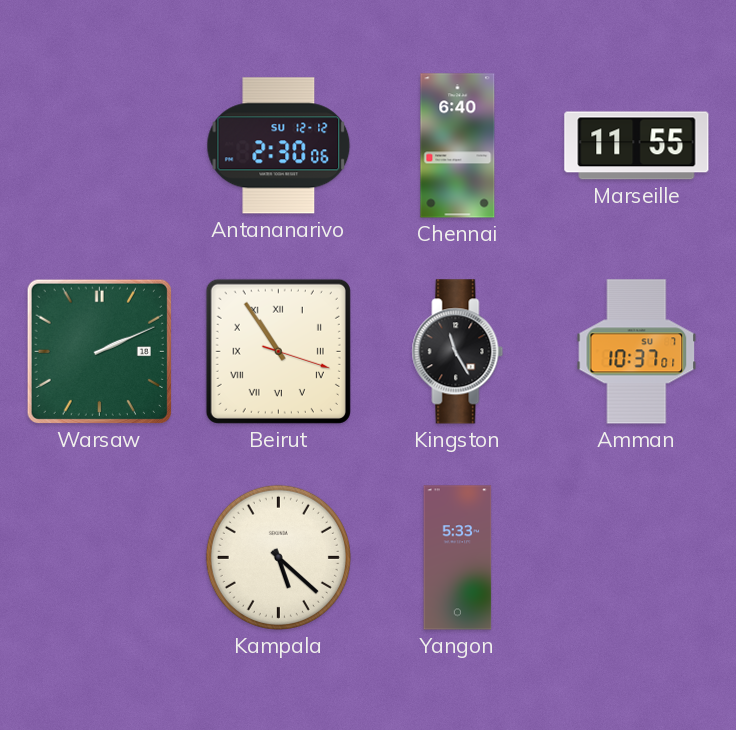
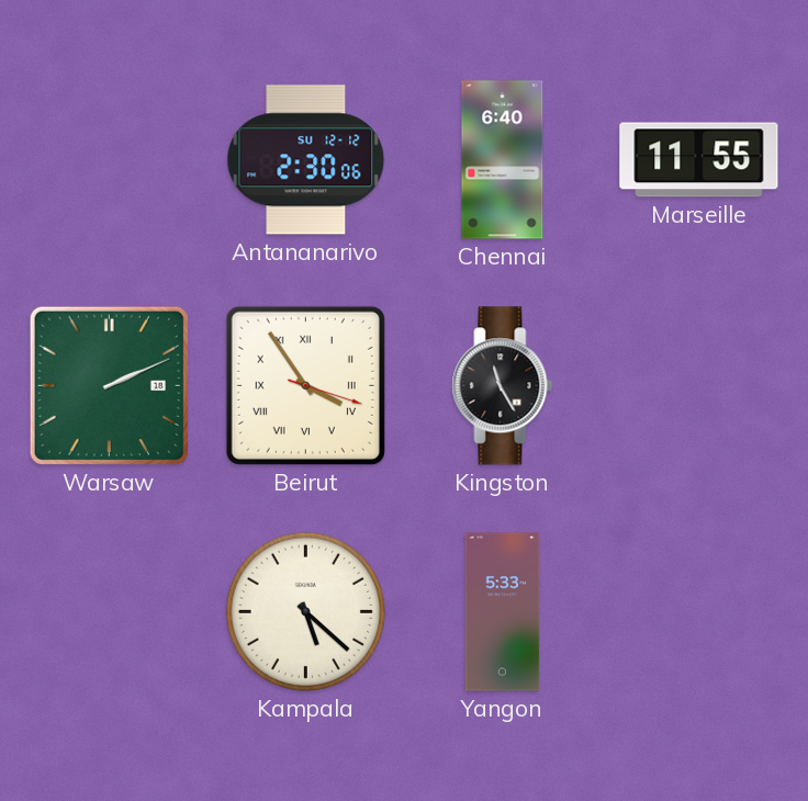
Beirut: 10:54 -> 3:54 (305, 385)
Amman: 10:37 -> none (637, 352)
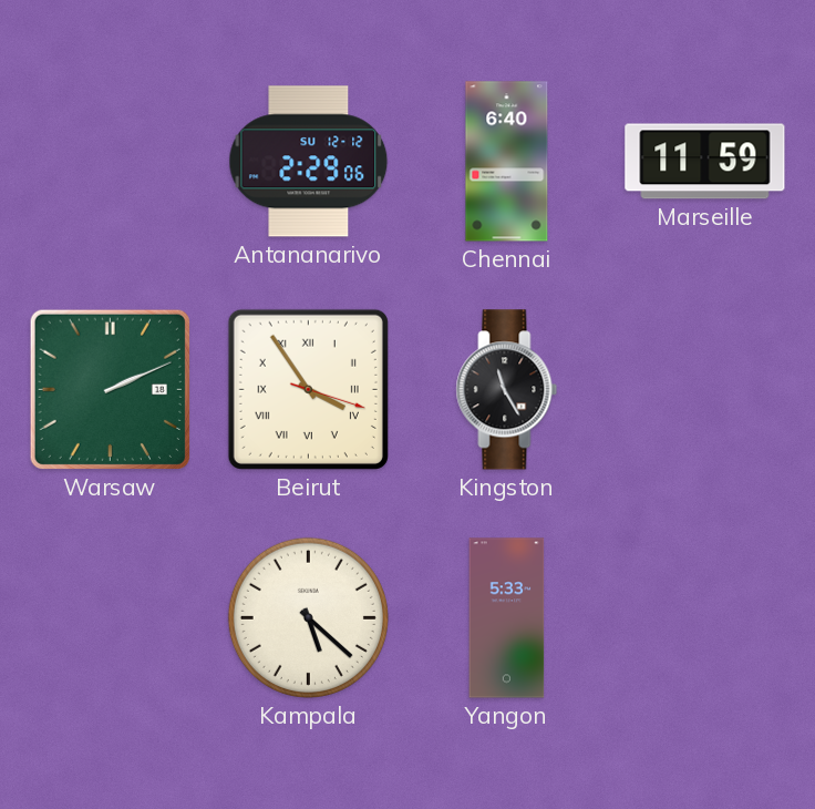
Antananarivo: 2:30 -> 2:29 (309, 162)
Marseille: 11:55 -> 11:59 (705, 162)
